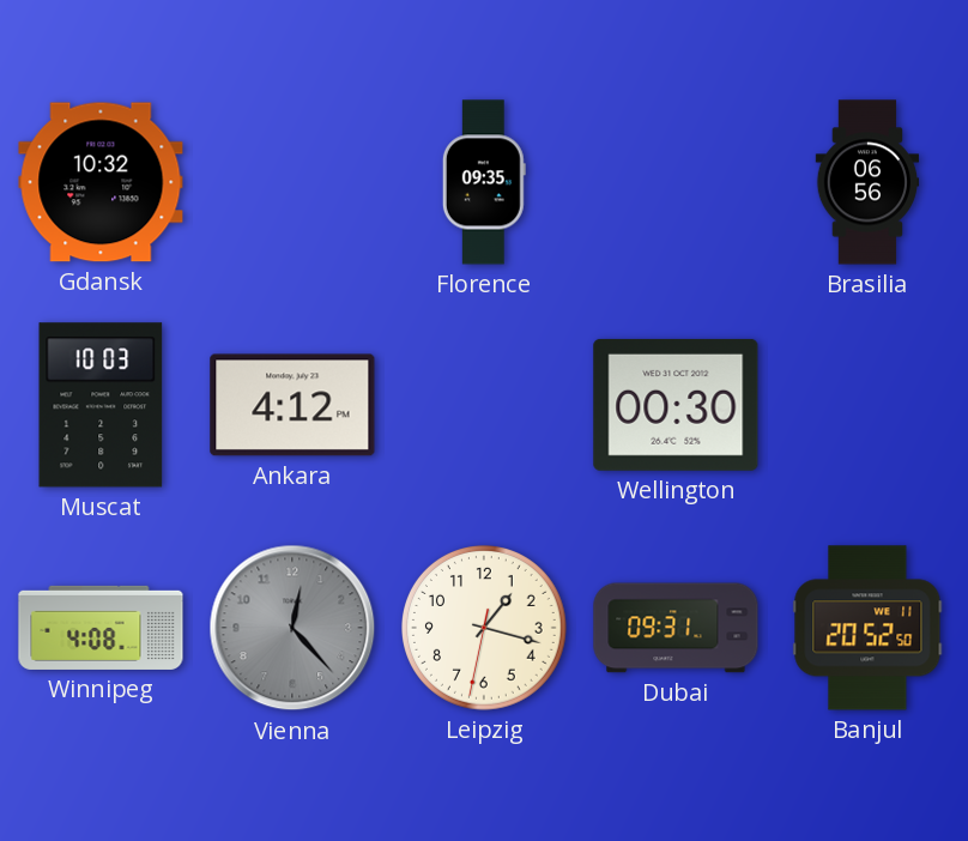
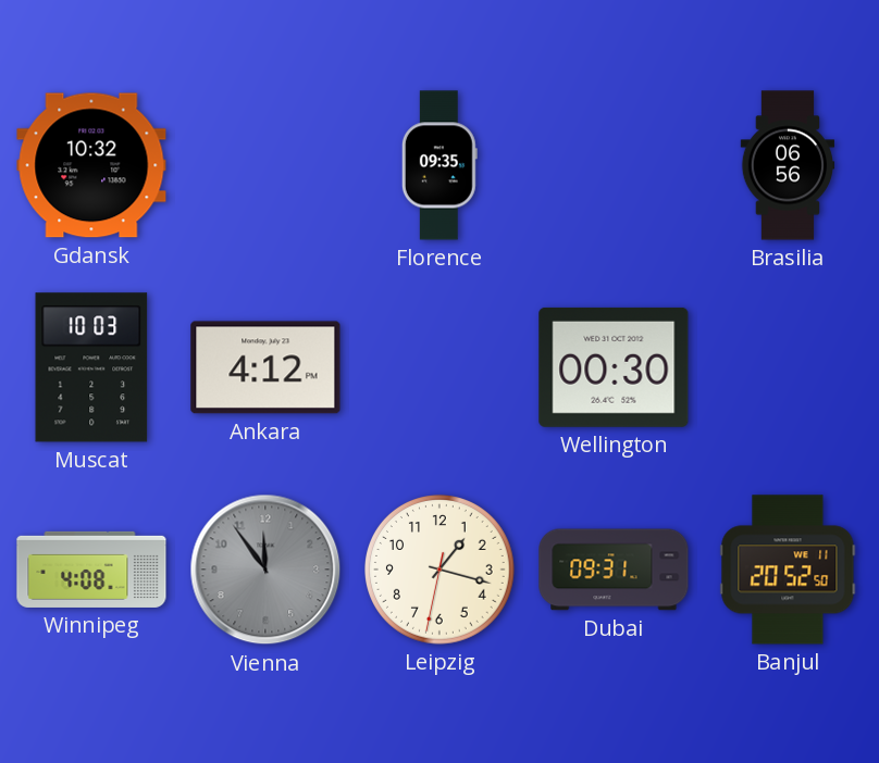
Vienna: 12:23 -> 11:54 (265, 570)
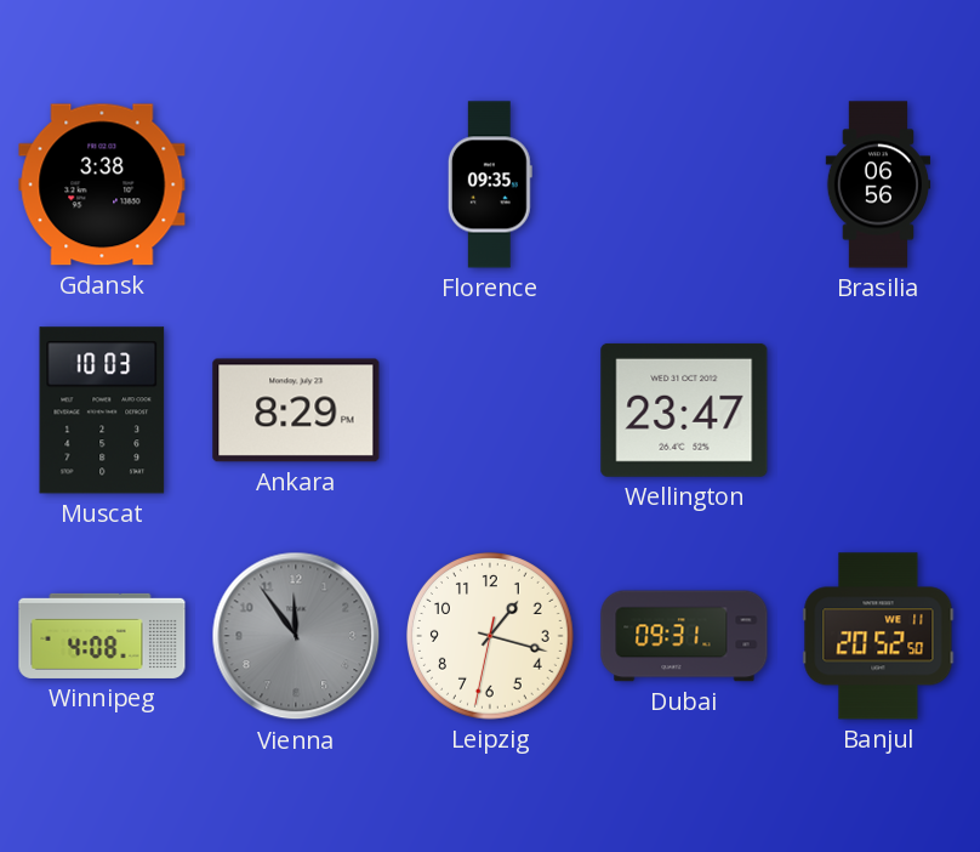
Gdansk: 10:32 -> 3:38 (102, 184)
Ankara: 4:12 -> 8:29 (296, 410)
Wellington: 00:30 -> 23:47 (684, 410)
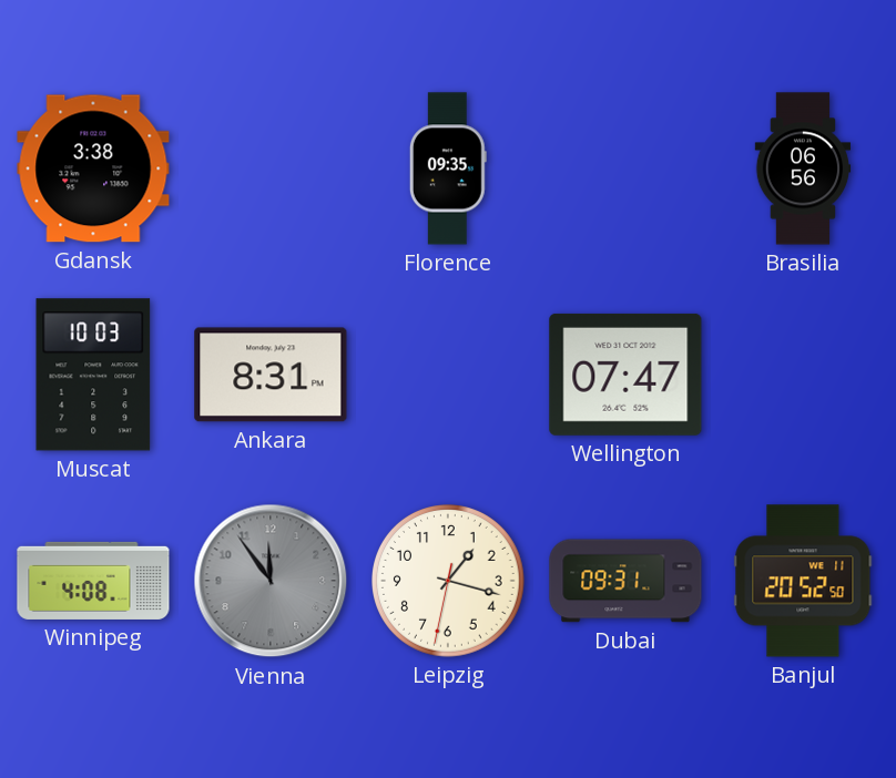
Ankara: 8:29 -> 8:31 (271, 375)
Wellington: 23:47 -> 07:47 (625, 375)
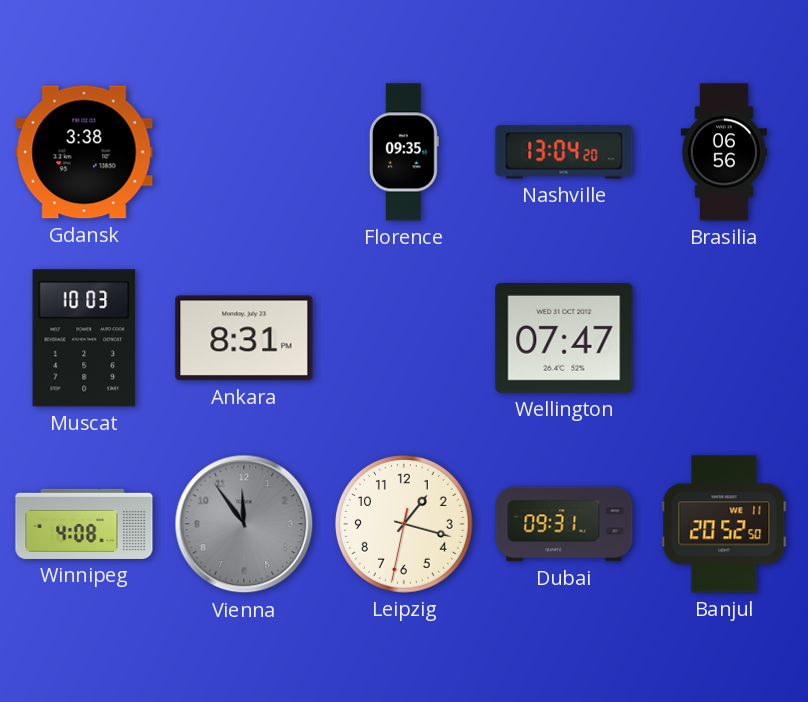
Nashville: none -> 13:04 (564, 152)
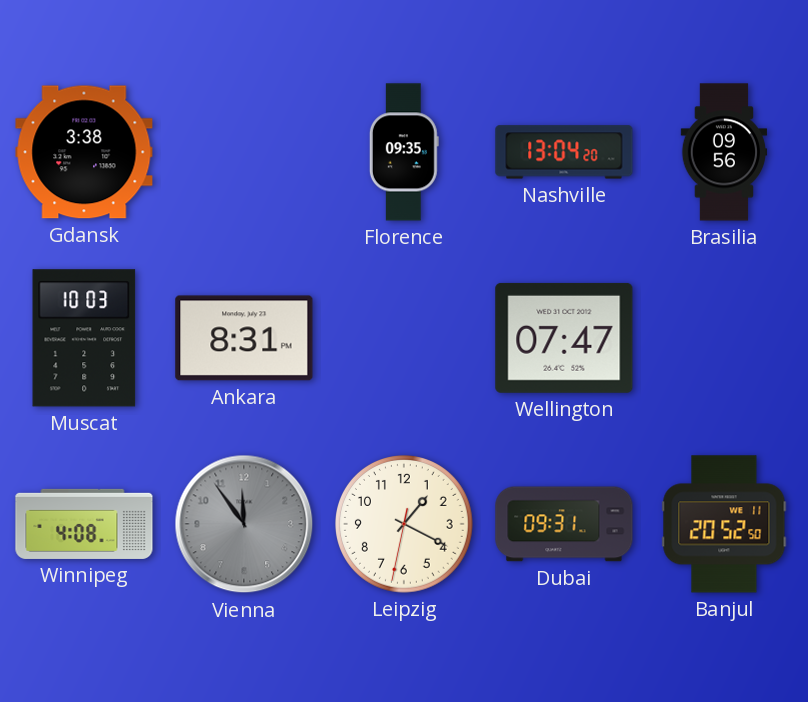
Brasilia: 06:56 -> 09:56 (724, 152)
Leipzig: 1:17 -> 1:19 (405, 525)
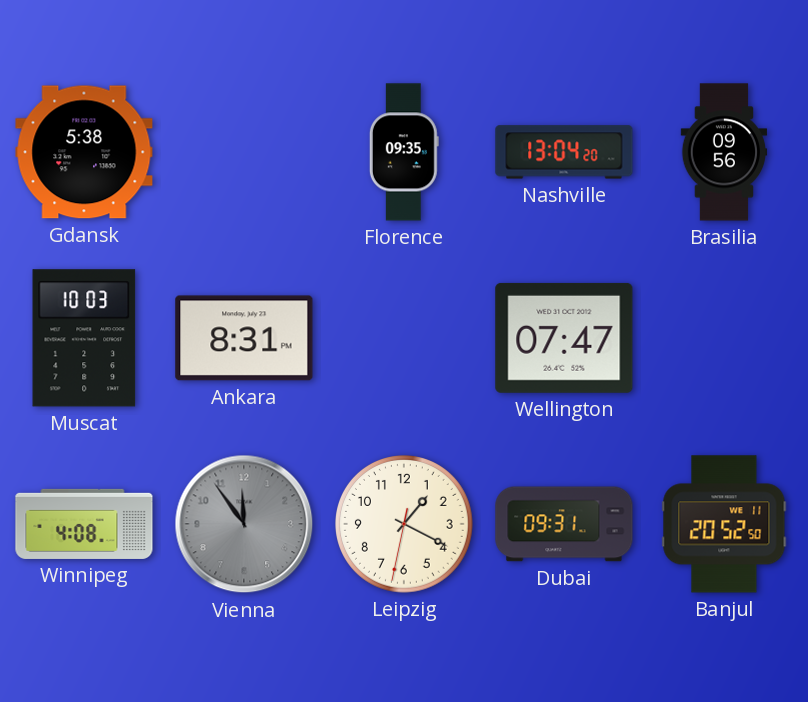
Gdansk: 3:38 -> 5:38 (84, 152)
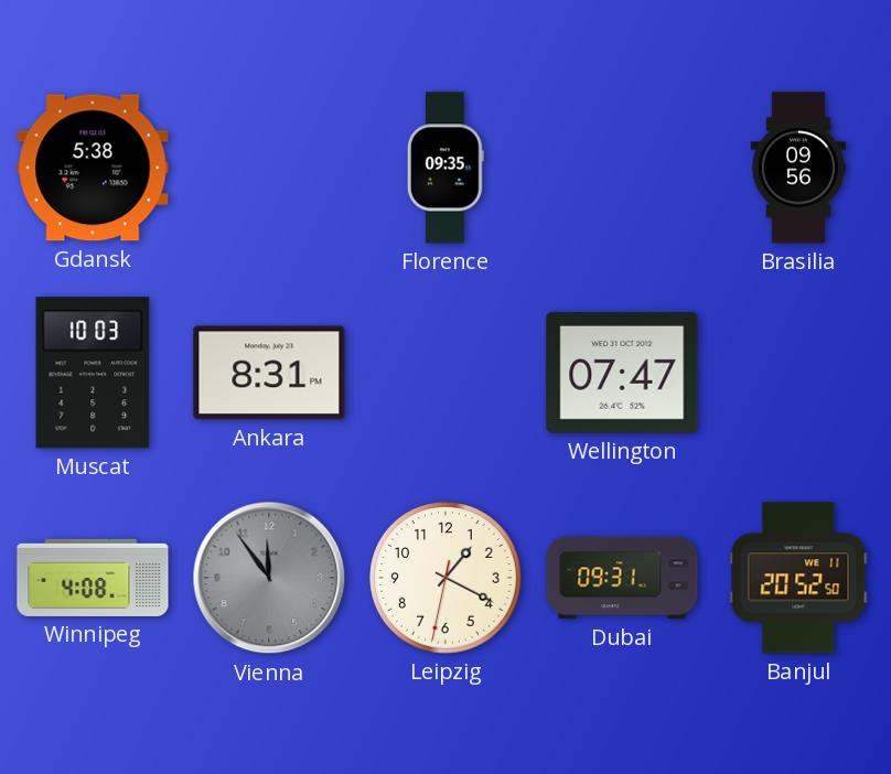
Nashville: 13:04 -> none (564, 152)
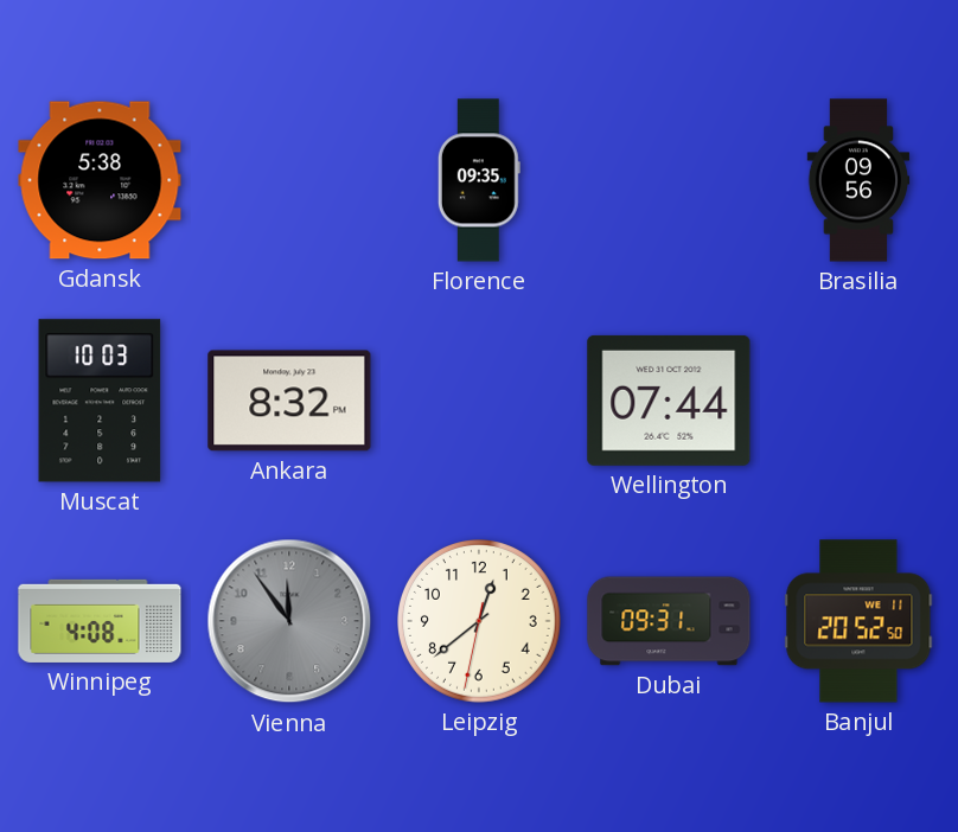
Ankara: 8:31 -> 8:32 (289, 401)
Wellington: 07:47 -> 07:44 (669, 401)
Leipzig: 1:19 -> 12:38 (480, 622)
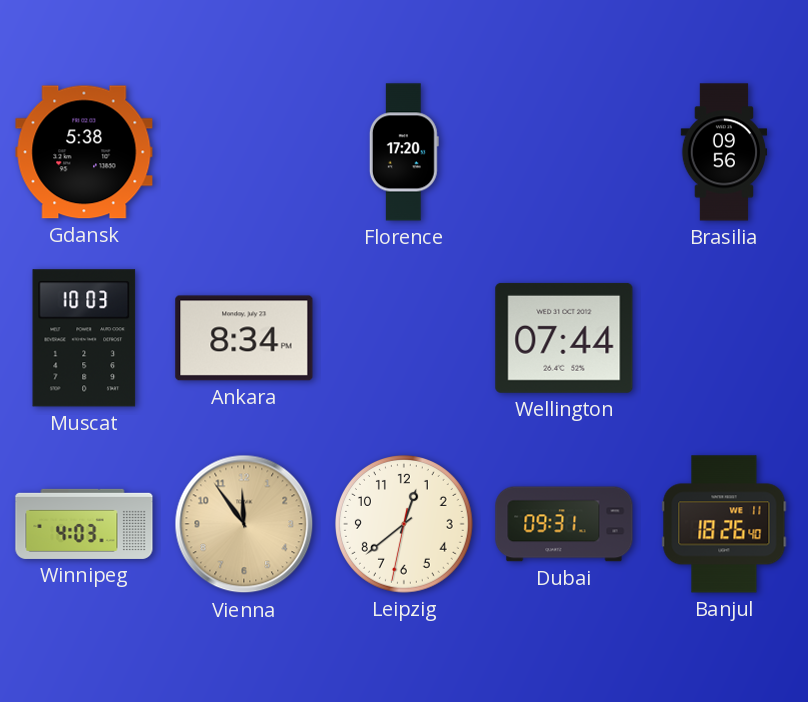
Florence: 09:35 -> 17:20 (404, 152)
Ankara: 8:32 -> 8:34 (244, 338)
Winnipeg: 4:08 -> 4:03 (84, 524)
Vienna dial: grey -> champagne (244, 524)
Banjul: 20:52 -> 18:26 (724, 524)
